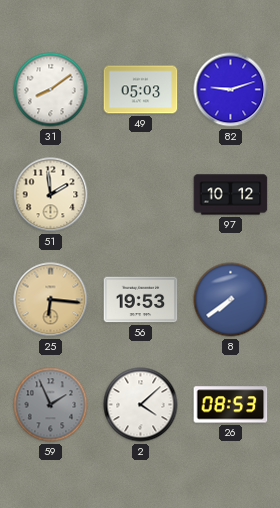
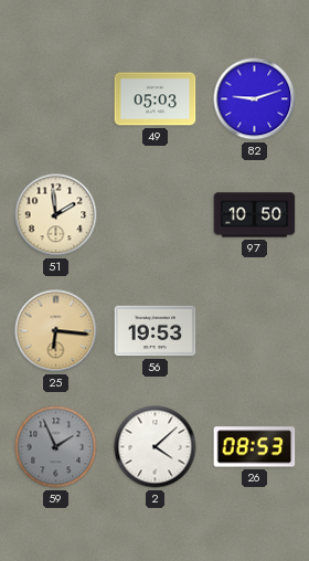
31: 8:09 -> none (51, 90)
97: 10:12 -> 10:50 (255, 215)
8: 7:39 -> none (231, 300)
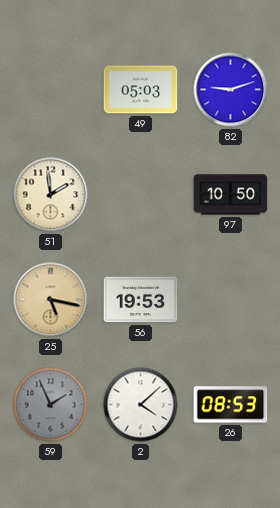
25: 6:16 -> 5:17 (51, 300)
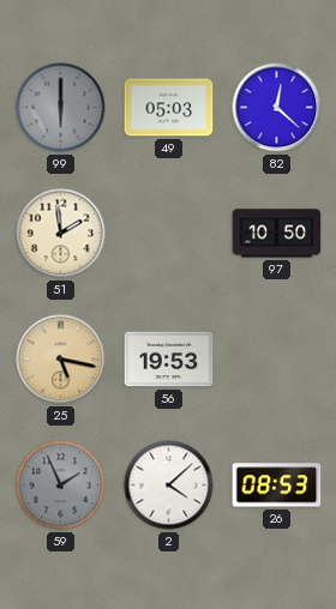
99: none -> 6:00 (61, 108)
82: 9:12 -> 12:22 (277, 108)
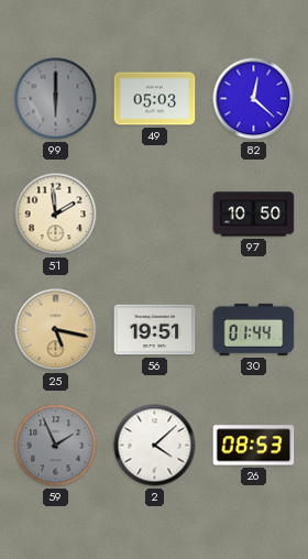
56: 19:53 -> 19:51 (155, 330)
30: none -> 01:44 (254, 329)
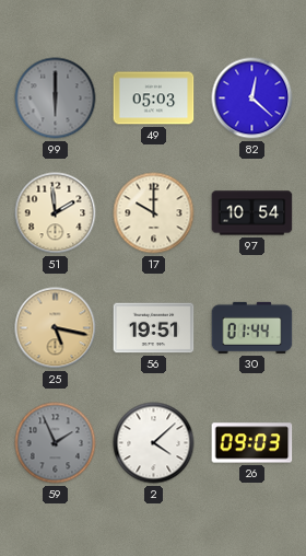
17: none -> 10:00 (154, 213)
97: 10:50 -> 10:54 (252, 213)
26: 08:53 -> 09:03 (252, 443)
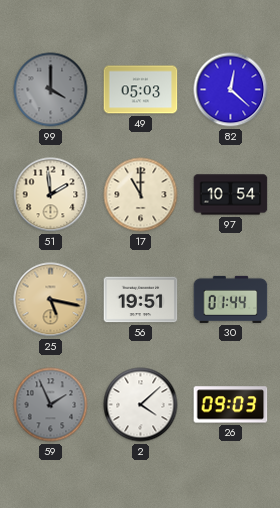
99: 6:00 -> 4:00 (51, 90)
17: 10:00 -> 11:00 (141, 195)
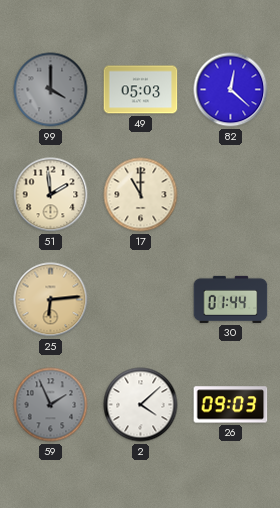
97: 10:54 -> none (231, 195)
25: 5:17 -> 6:14 (51, 300)
56: 19:51 -> none (141, 300)
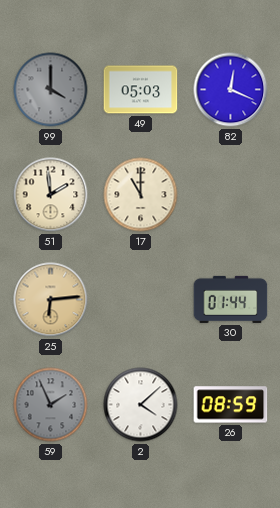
82: 12:22 -> 12:19 (231, 90)
26: 09:03 -> 08:59 (231, 405)
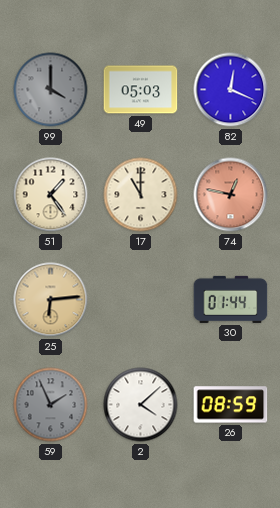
51: 1:59 -> 1:24 (51, 195)
74: none -> 12:47 (231, 195)
